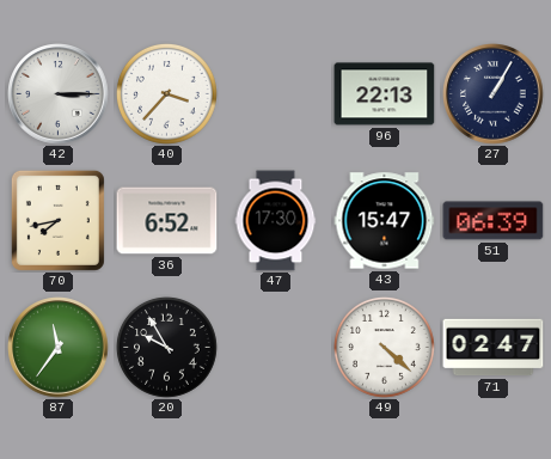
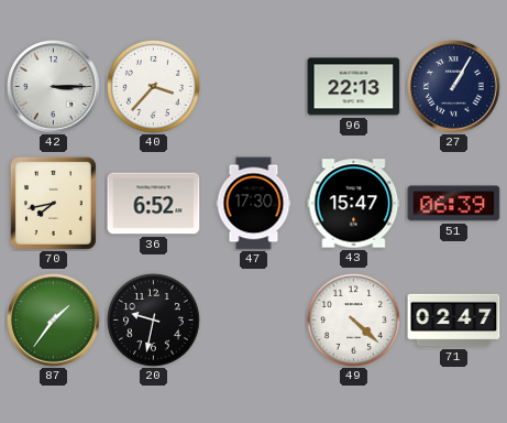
87: 11:36 -> 1:36 (54, 321)
20: 9:55 -> 9:32 (154, 321)
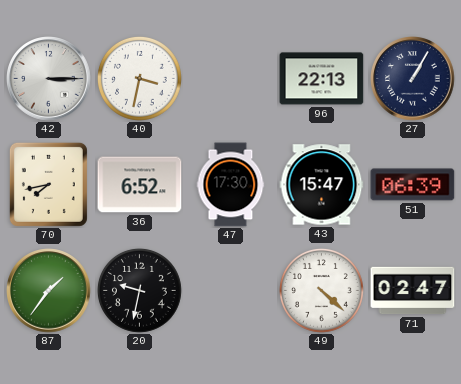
40: 3:37 -> 3:32 (140, 79)
